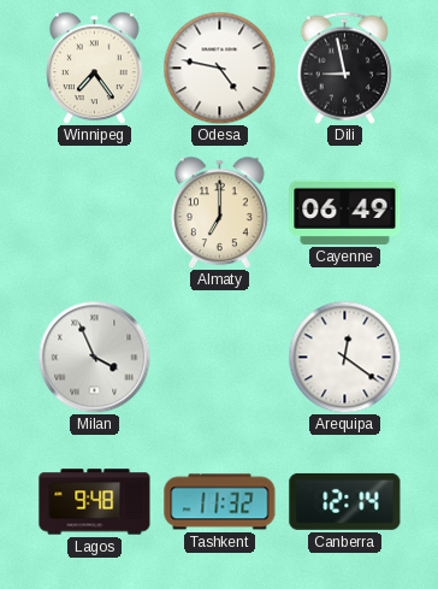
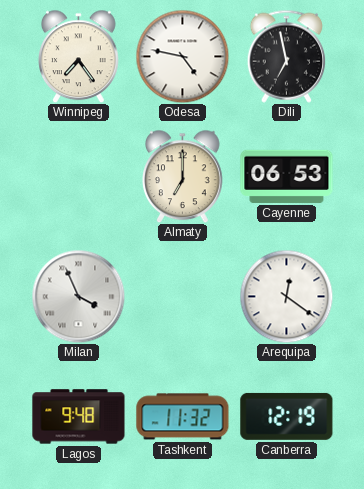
Dili: 8:58 -> 6:58 (286, 56)
Cayenne: 06:49 -> 06:53 (287, 176)
Canberra: 12:14 -> 12:19 (287, 416)
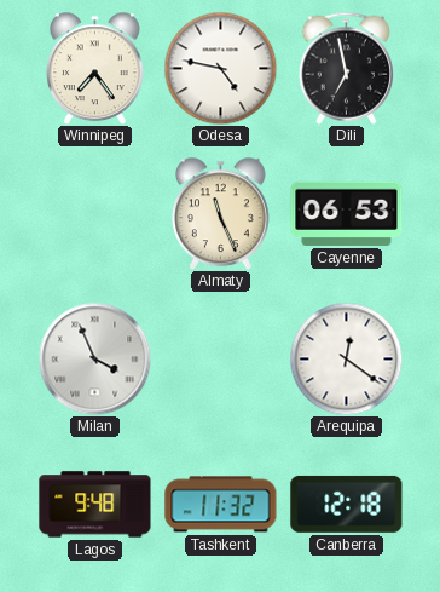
Almaty: 7:00 -> 11:26 (221, 213)
Canberra: 12:19 -> 12:18 (347, 504)
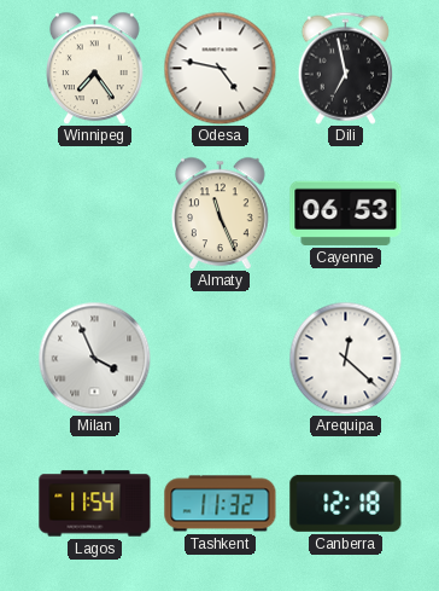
Arequipa: 12:21 -> 12:22 (345, 358)
Lagos: 9:48 -> 11:54 (95, 504)
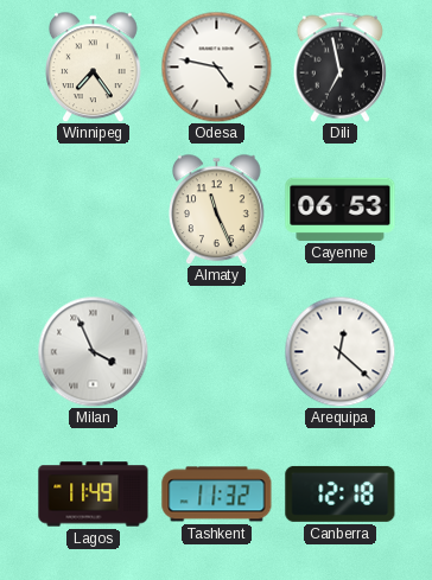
Lagos: 11:54 -> 11:49 (94, 495)
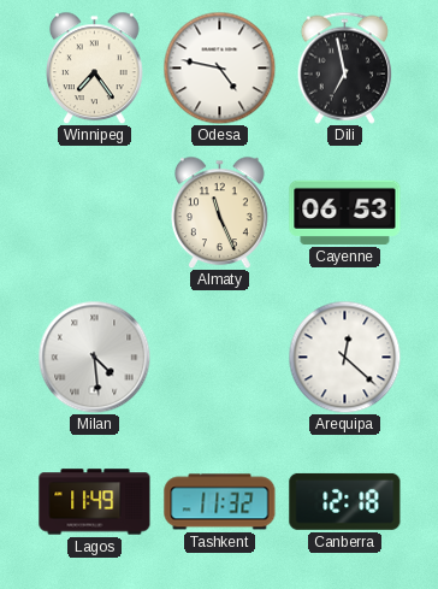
Milan: 3:56 -> 4:29 (94, 357)
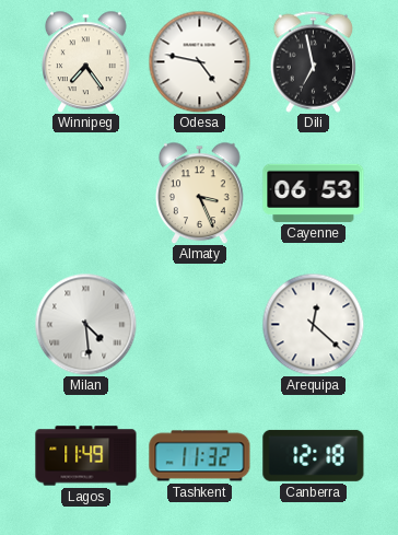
Almaty: 11:26 -> 3:26 (200, 193)
